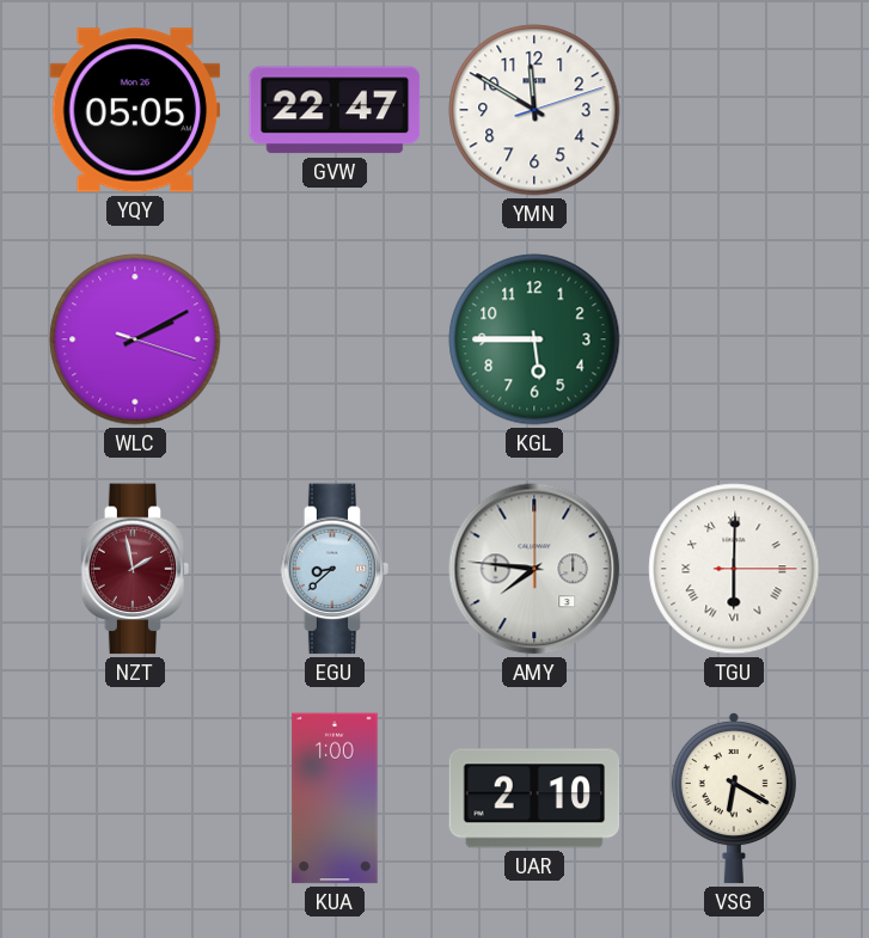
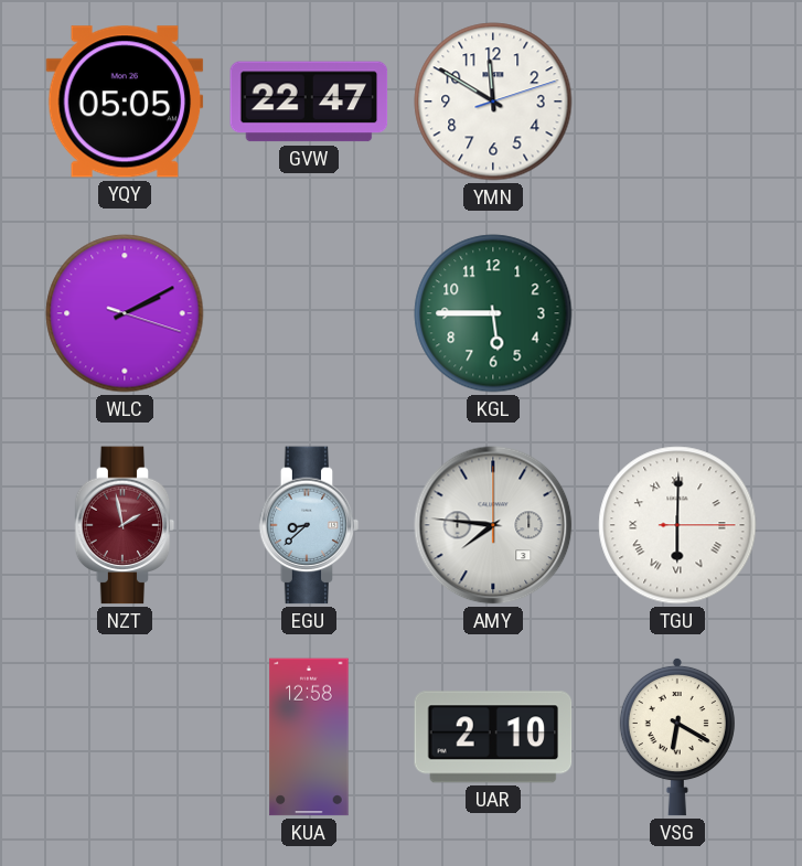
KUA: 1:00 -> 12:58 (309, 737)
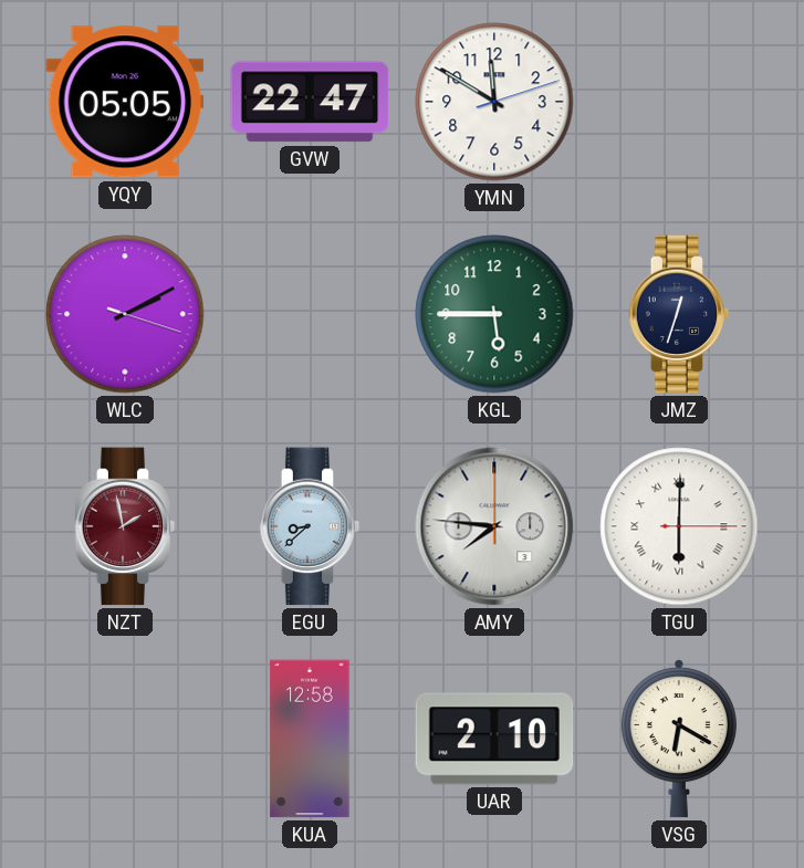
JMZ: none -> 12:33 (679, 314)
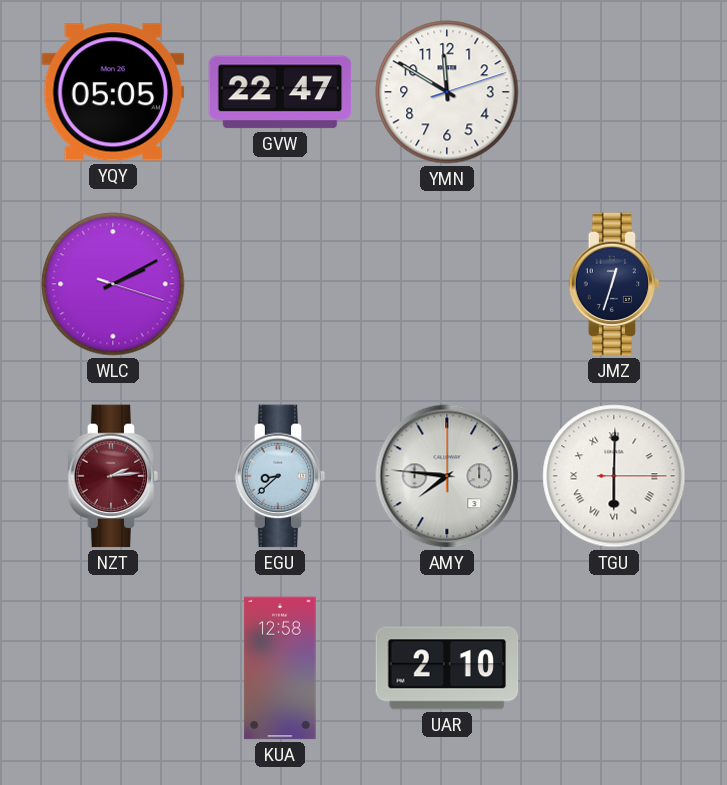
KGL: 5:45 -> none (494, 314)
NZT: 1:58 -> 2:14 (113, 476)
VSG: 6:20 -> none (679, 739)
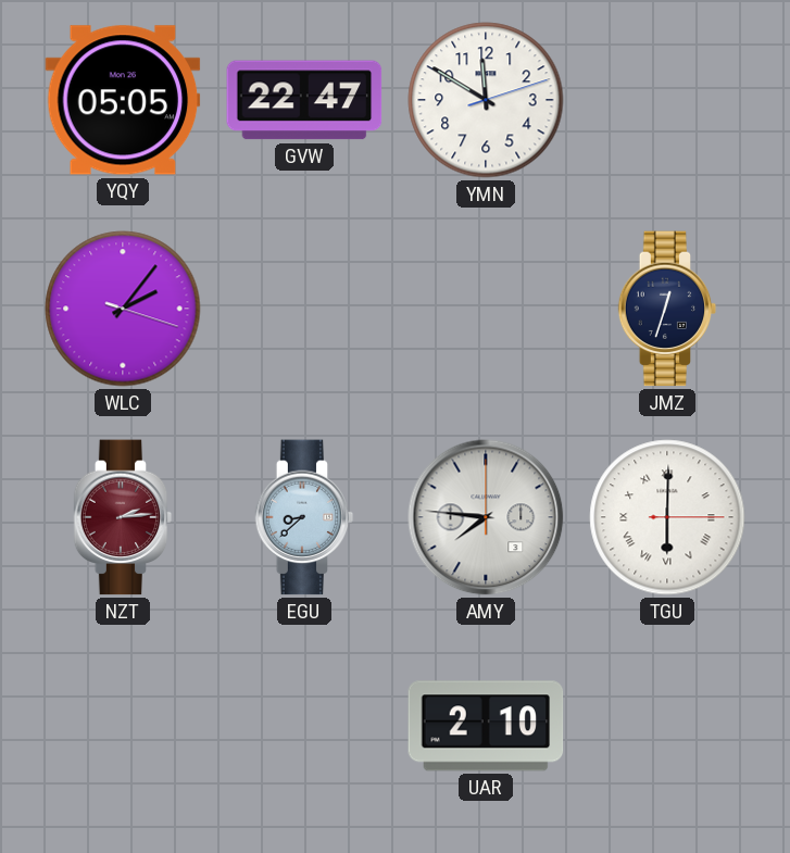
WLC: 2:10 -> 2:06 (123, 309)
KUA: 12:58 -> none (280, 668)
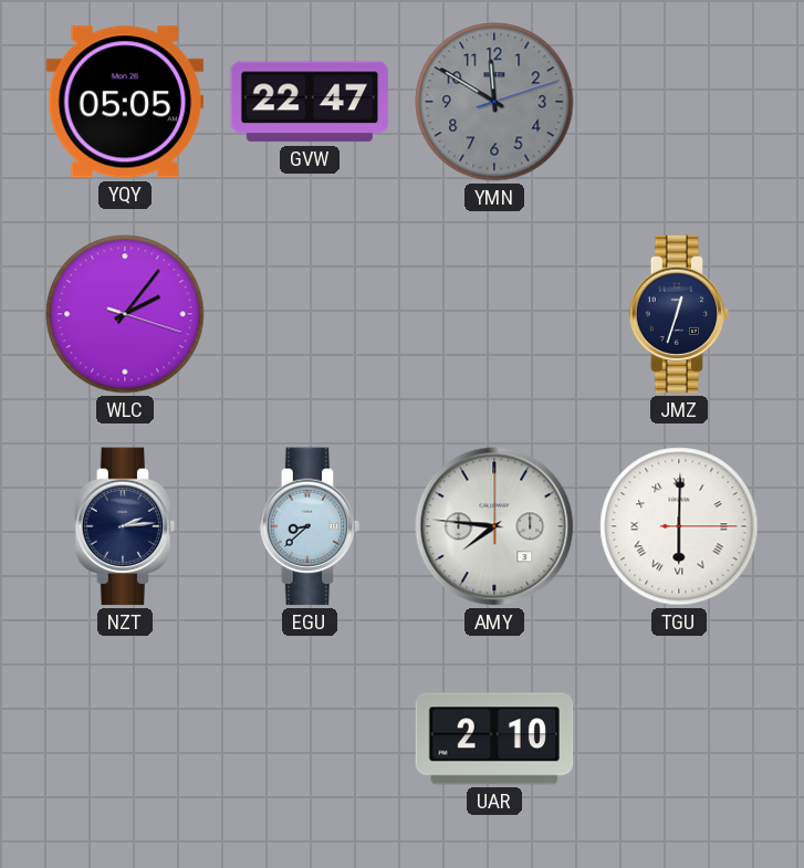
YMN dial: white -> grey (494, 102)
NZT dial: burgundy -> navy (125, 526)
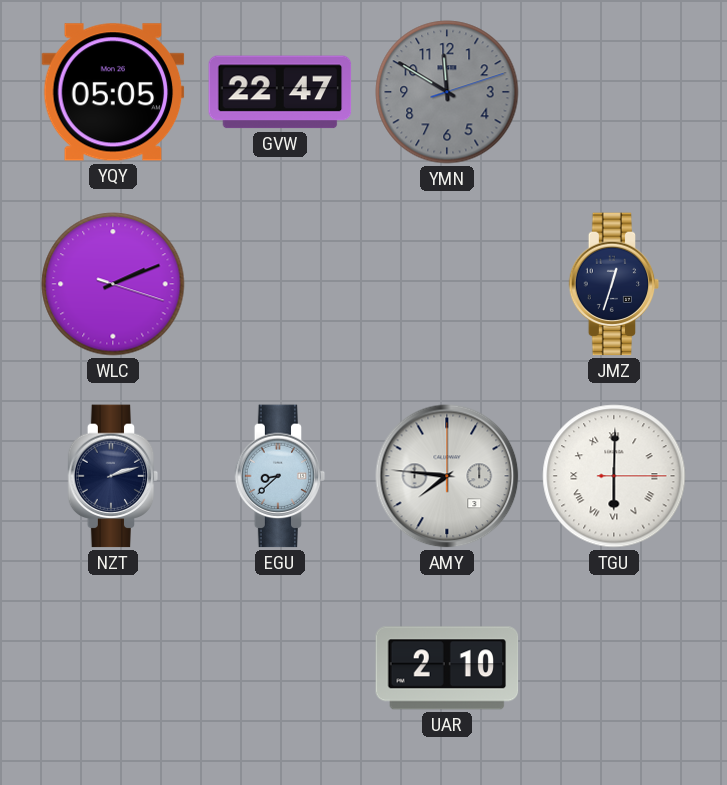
WLC: 2:06 -> 2:11 (113, 284)
NZT: 2:14 -> 2:12 (113, 476)
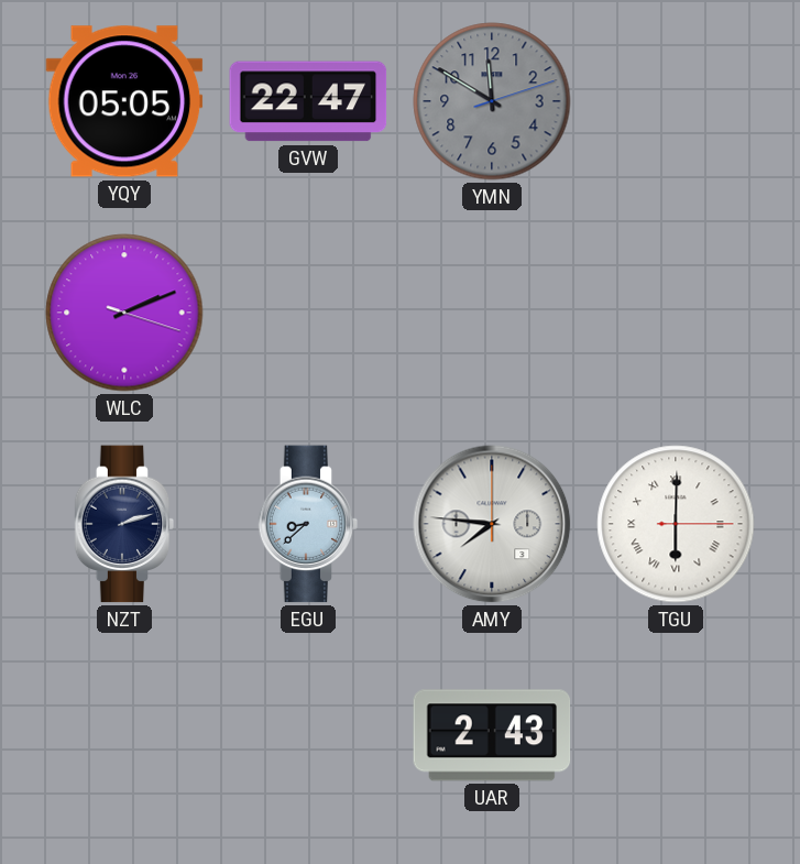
JMZ: 12:33 -> none (614, 284)
UAR: 2:10 -> 2:43 (492, 735)
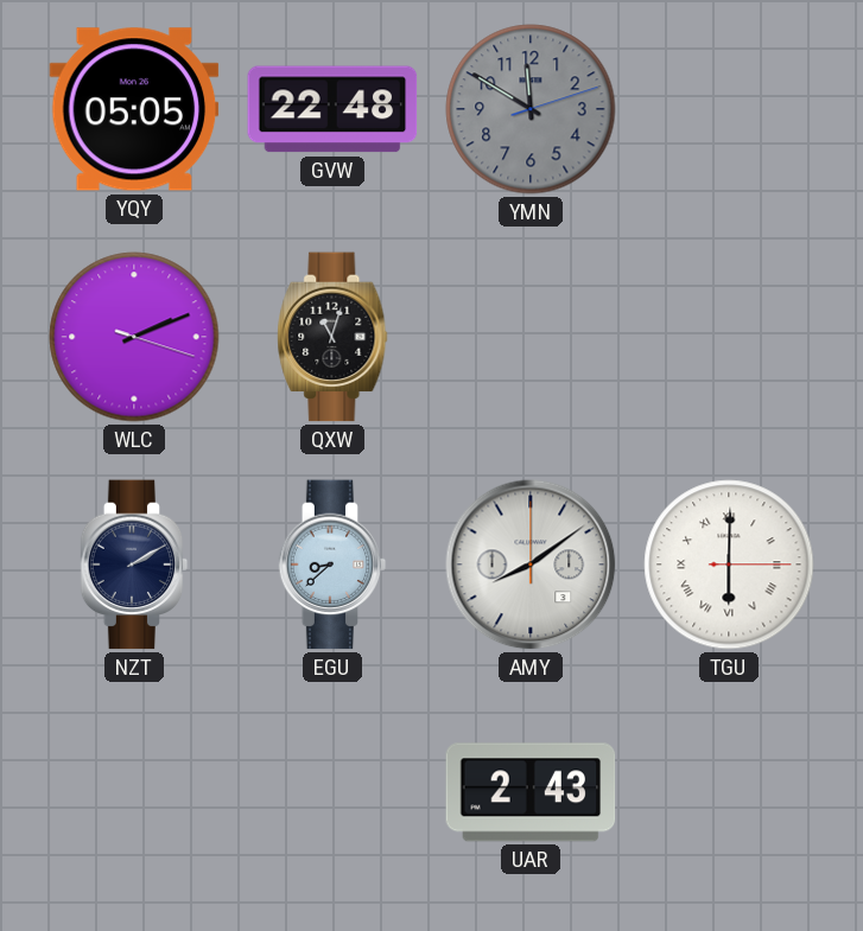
GVW: 22:47 -> 22:48 (332, 109)
QXW: none -> 11:03 (332, 337)
NZT: 2:12 -> 2:10 (134, 565)
AMY: 7:46 -> 8:09 (531, 565)
